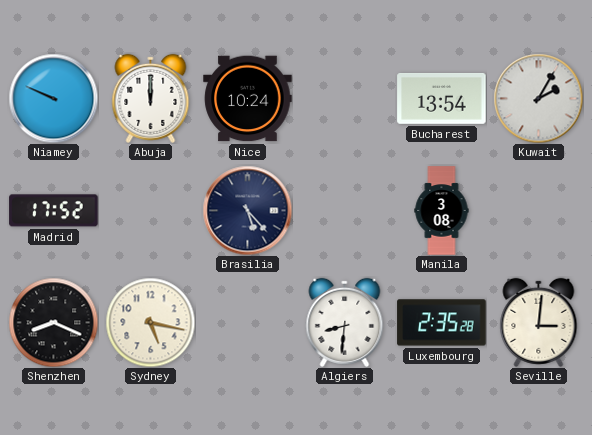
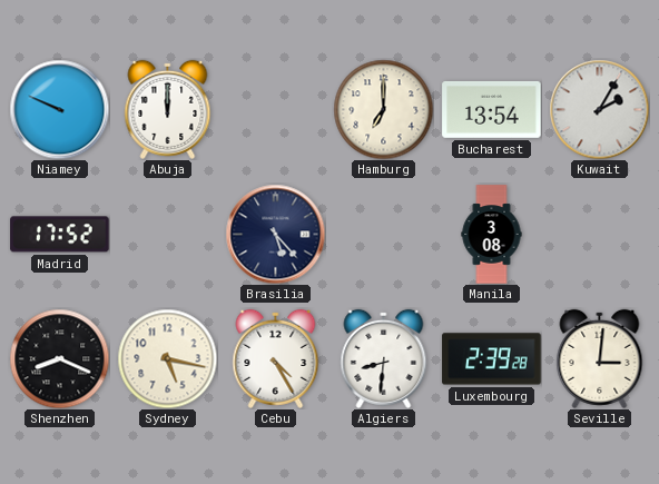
Nice: 10:24 -> none (248, 99)
Hamburg: none -> 7:00 (383, 109)
Cebu: none -> 4:25 (276, 358)
Luxembourg: 2:35 -> 2:39 (492, 359)
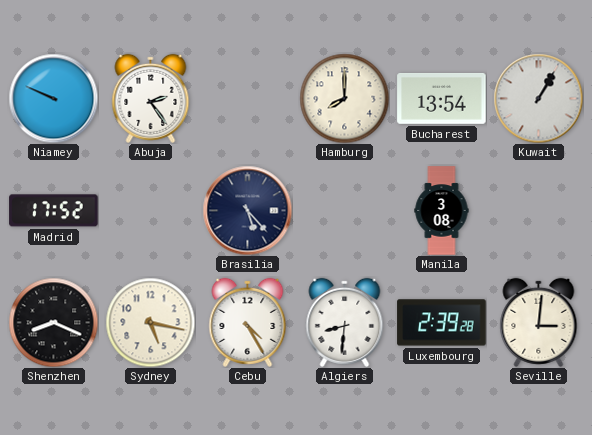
Abuja: 12:00 -> 2:24 (151, 98)
Hamburg: 7:00 -> 8:00 (344, 98)
Kuwait: 2:05 -> 1:05 (538, 98)
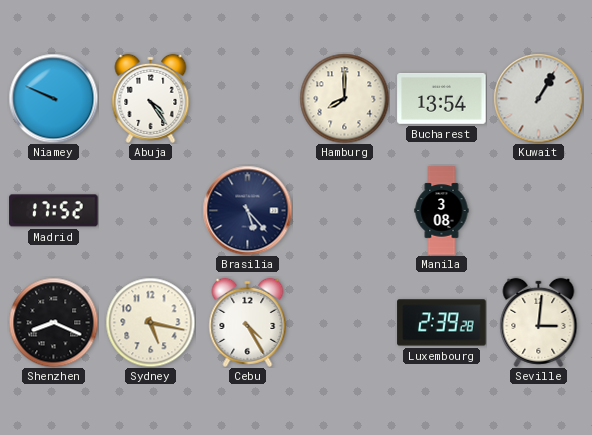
Abuja: 2:24 -> 4:24 (151, 98)
Algiers: 8:31 -> none (345, 322)
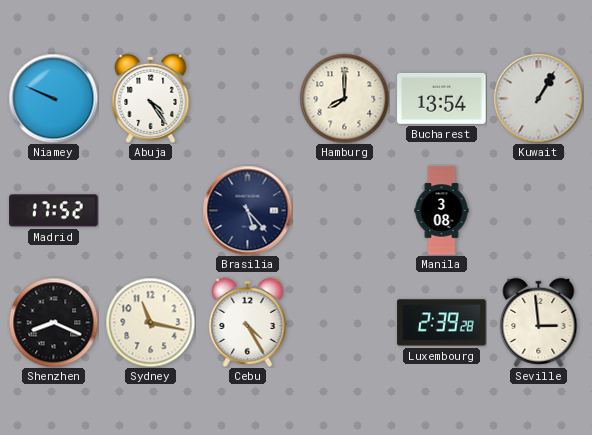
Sydney: 5:17 -> 11:17 (150, 322)
Seville: 3:01 -> 2:59 (539, 322)
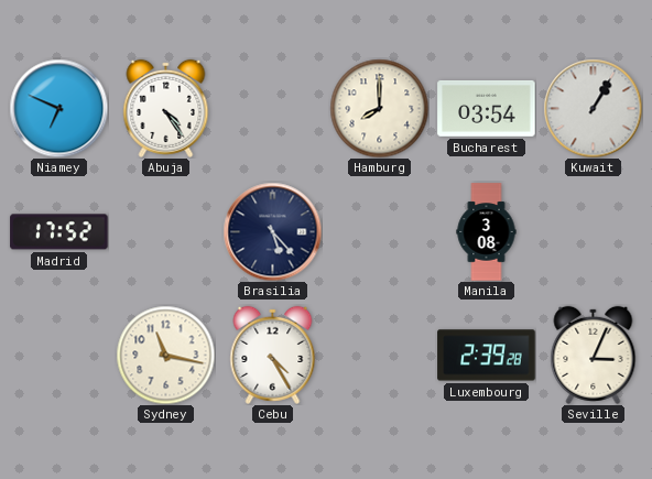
Niamey: 9:49 -> 6:49 (58, 108)
Bucharest: 13:54 -> 03:54 (487, 109)
Shenzhen: 8:19 -> none (53, 322)
Seville: 2:59 -> 3:04 (594, 355)
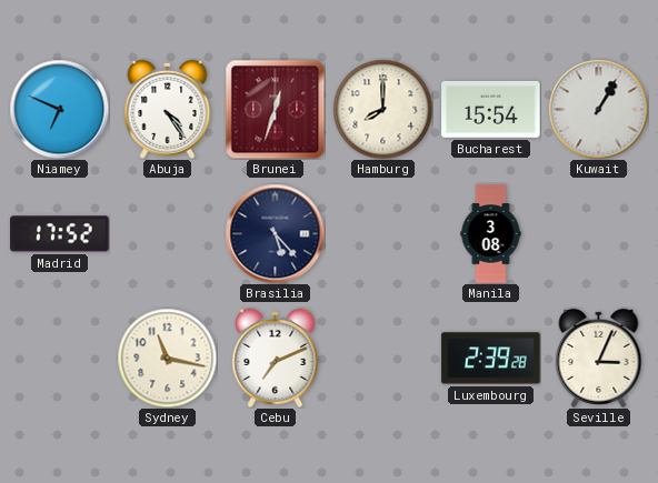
Brunei: none -> 12:33 (275, 109)
Bucharest: 03:54 -> 15:54 (491, 110)
Cebu: 4:25 -> 7:11 (276, 358)
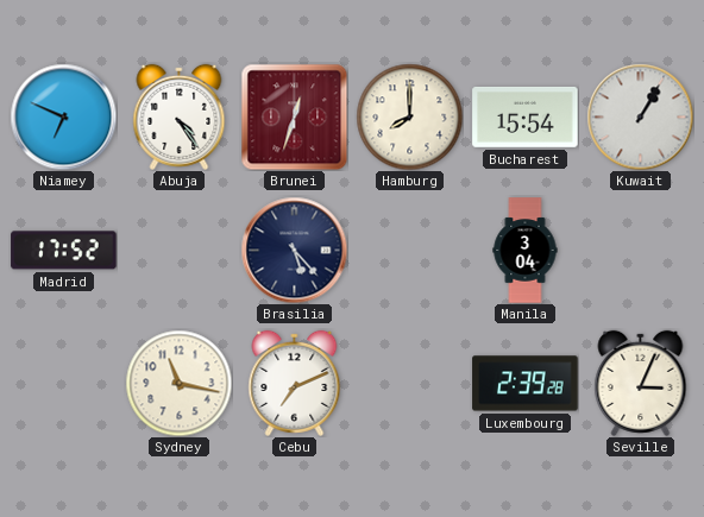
Manila: 3:08 -> 3:04 (526, 251)
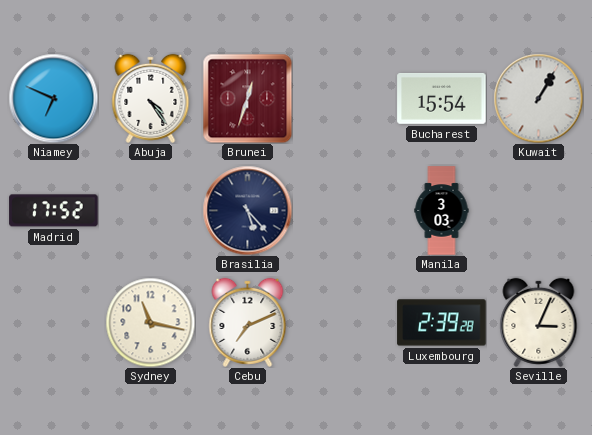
Hamburg: 8:00 -> none (409, 116)
Manila: 3:04 -> 3:03 (442, 211)
